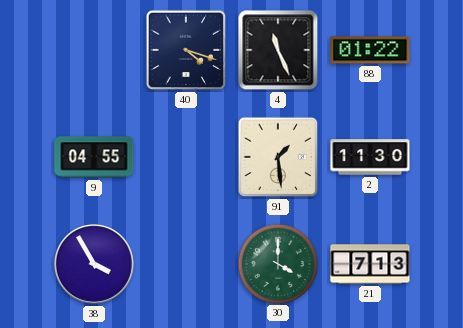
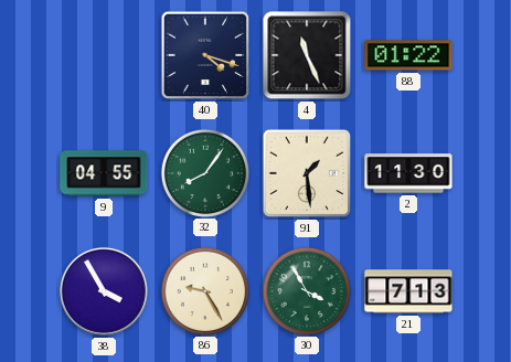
32: none -> 8:06 (204, 172)
86: none -> 9:25 (204, 290)
30: 4:00 -> 3:55 (306, 290)
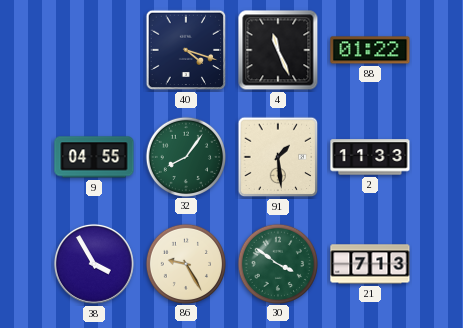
2: 11:30 -> 11:33 (370, 157)
30: 3:55 -> 3:51 (277, 263)
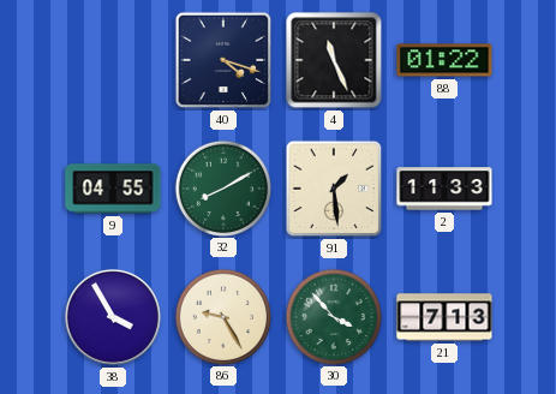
32: 8:06 -> 8:10 (222, 187)
30: 3:51 -> 3:53 (333, 316)
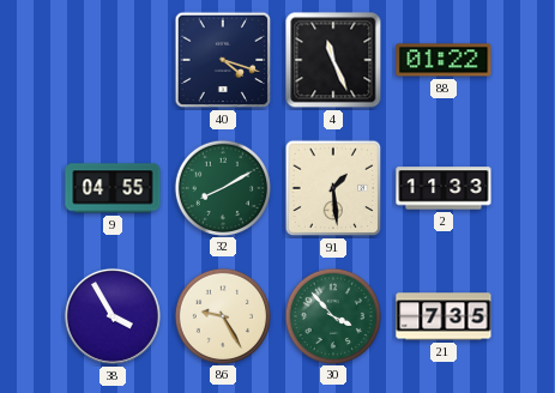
21: 7:13 -> 7:35 (444, 316)
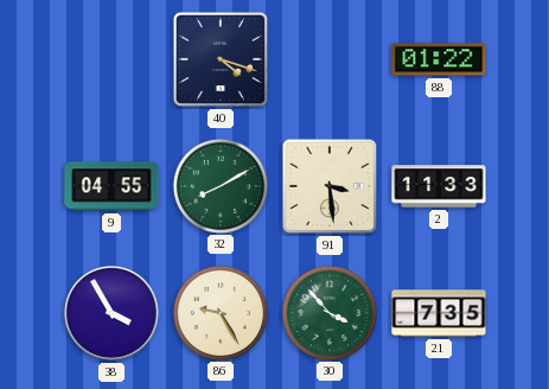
4: 11:26 -> none (333, 60)
91: 1:29 -> 3:29 (330, 186)
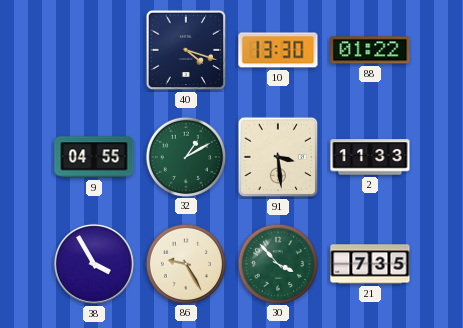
10: none -> 13:30 (278, 50)
32: 8:10 -> 1:10 (185, 156)
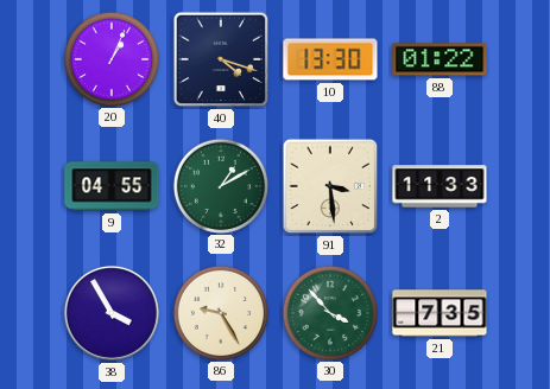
20: none -> 1:04 (110, 58)
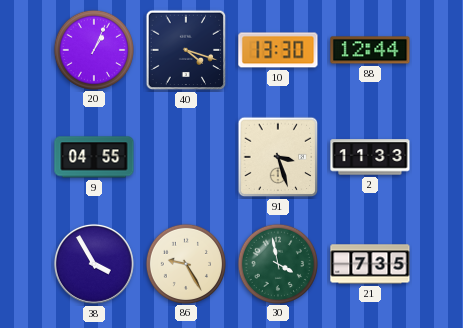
88: 01:22 -> 12:44 (370, 50)
32: 1:10 -> none (220, 185)
91: 3:29 -> 3:27 (278, 157)
30: 3:53 -> 3:58 (277, 263)
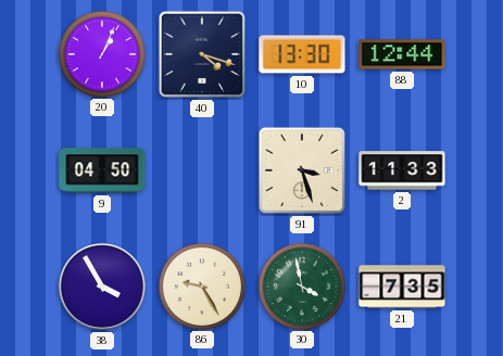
9: 04:55 -> 04:50 (102, 170)
